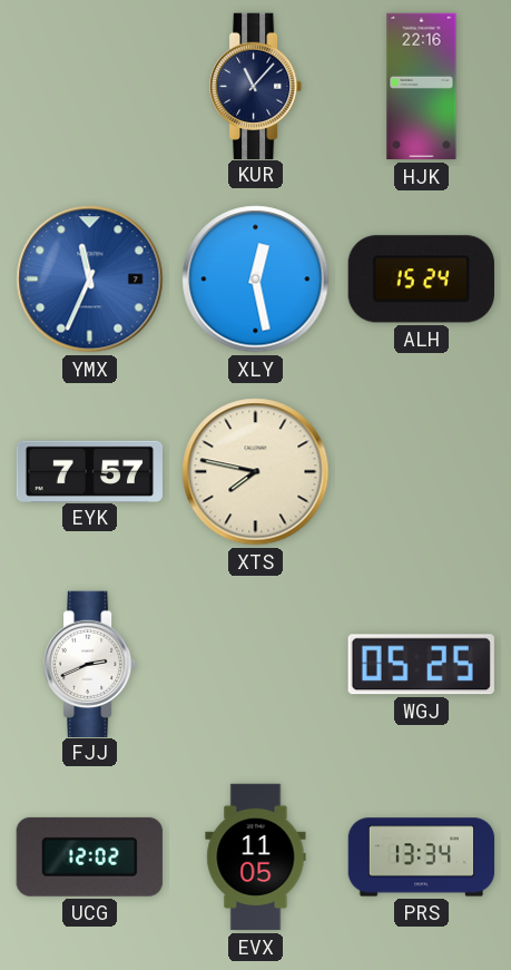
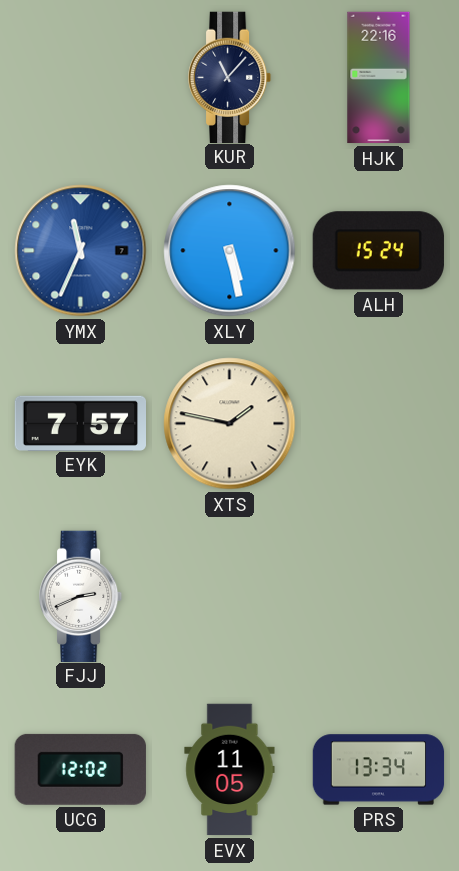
XLY: 12:28 -> 5:28 (230, 251)
XTS: 7:47 -> 1:47 (230, 424)
WGJ: 05:25 -> none (421, 665)
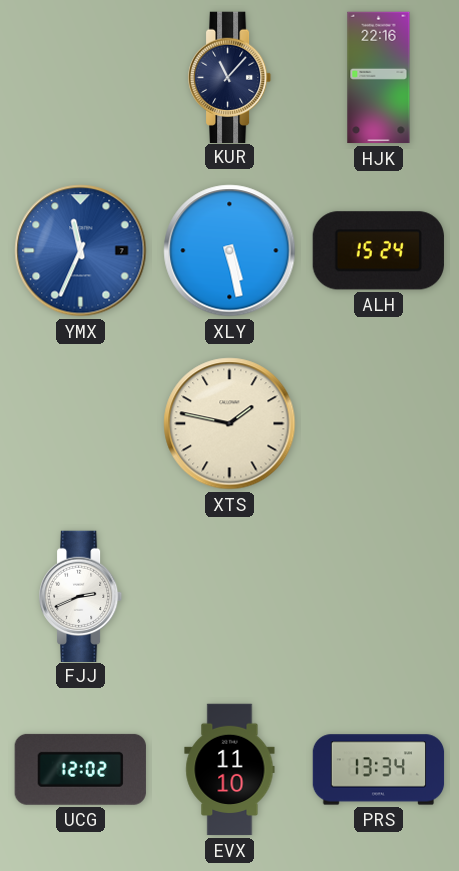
EYK: 7:57 -> none (81, 423)
EVX: 11:05 -> 11:10 (230, 770)
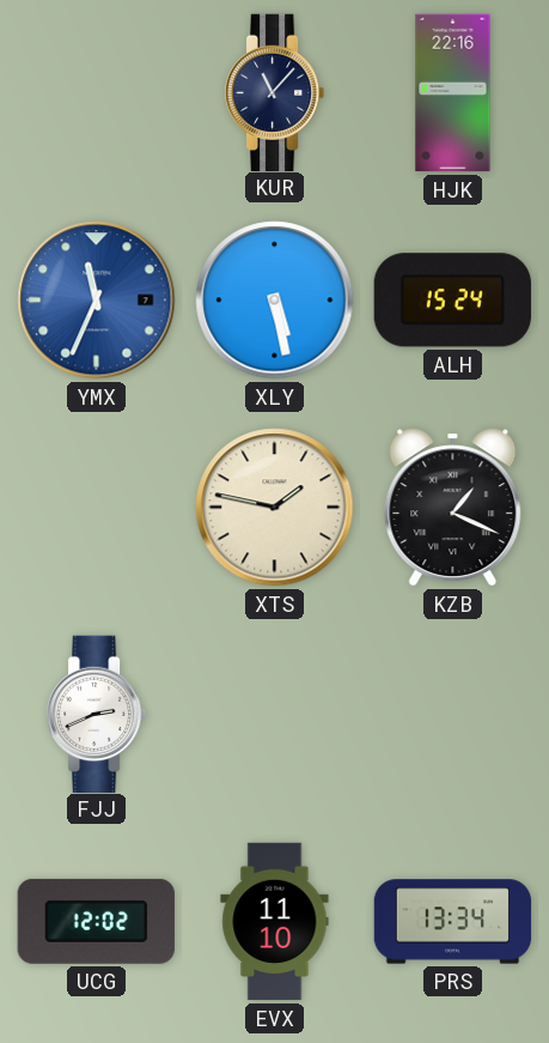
KZB: none -> 1:19 (453, 508)
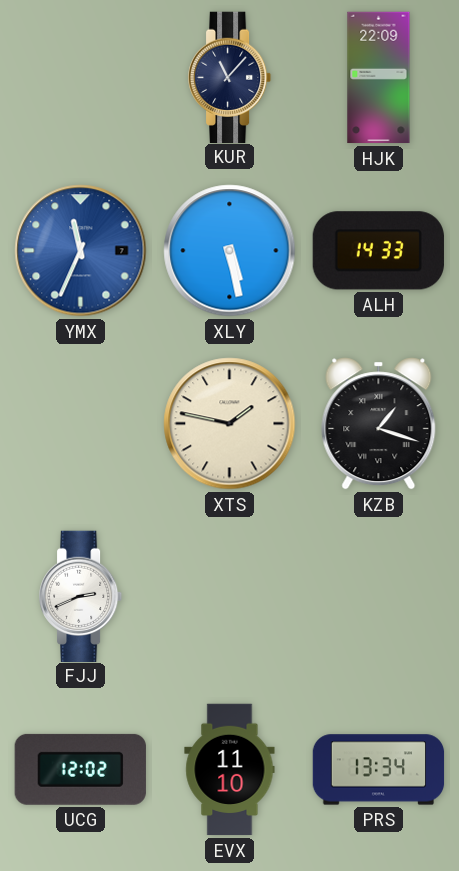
HJK: 22:16 -> 22:09 (379, 78)
ALH: 15:24 -> 14:33 (378, 251)
KZB: 1:19 -> 1:18 (379, 424)
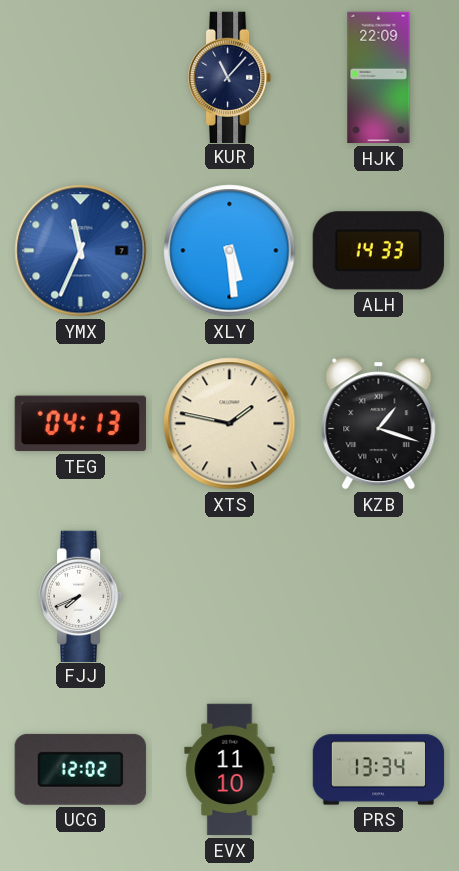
XLY: 5:28 -> 5:29 (230, 251)
TEG: none -> 04:13 (80, 424)
FJJ: 2:41 -> 7:41 (82, 596)
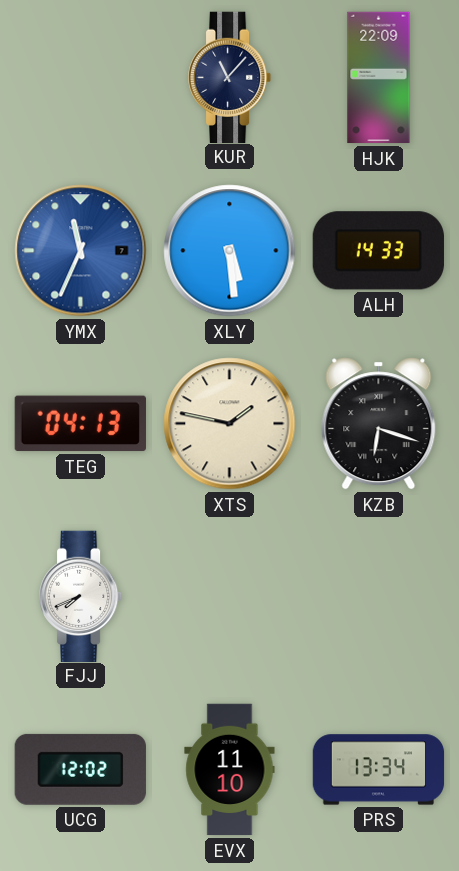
KZB: 1:18 -> 6:18 (379, 424)
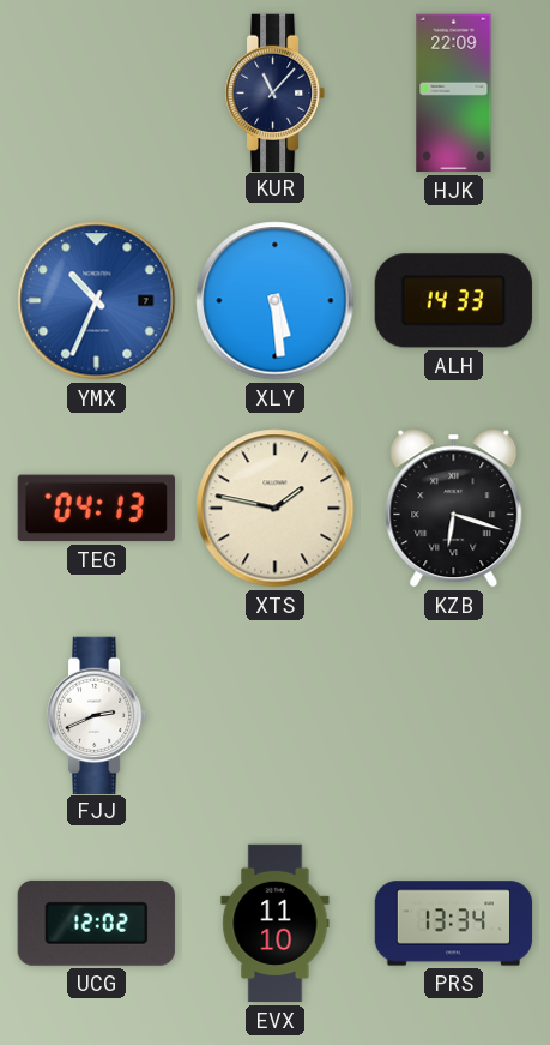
YMX: 11:34 -> 10:34 (97, 301)
FJJ: 7:41 -> 2:41 (98, 715)
